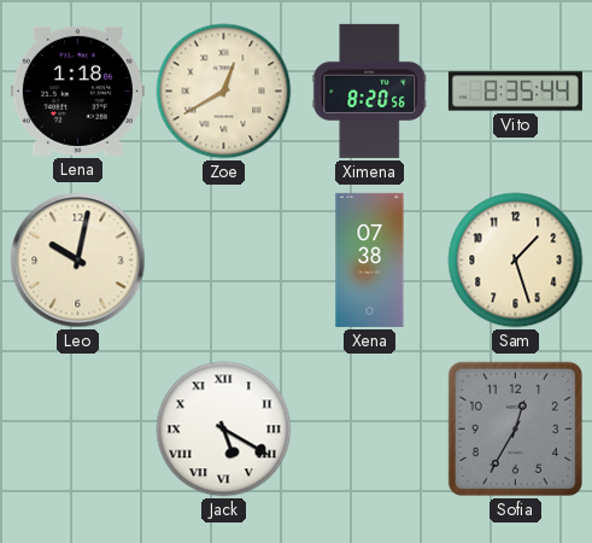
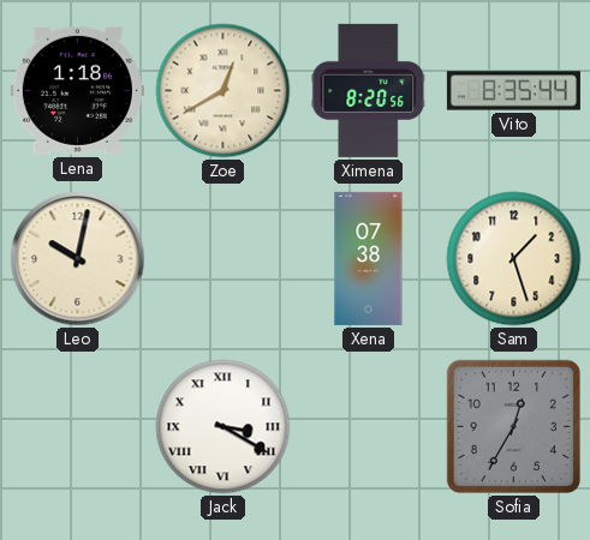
Jack: 5:20 -> 3:20 (224, 427)
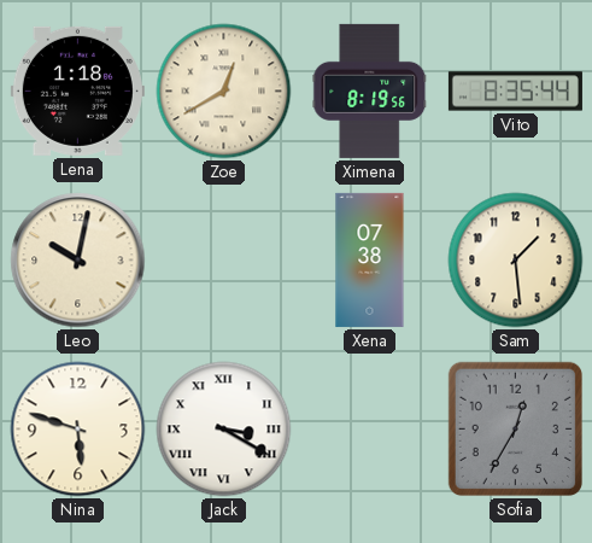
Ximena: 8:20 -> 8:19 (370, 91)
Sam: 1:27 -> 1:29 (516, 261)
Nina: none -> 5:48 (78, 430)
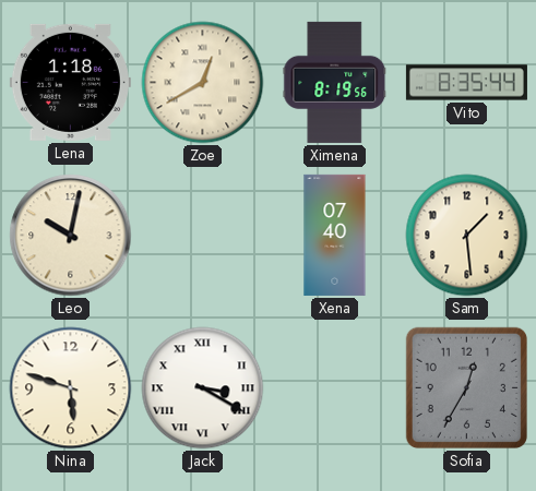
Xena: 07:38 -> 07:40 (335, 235)
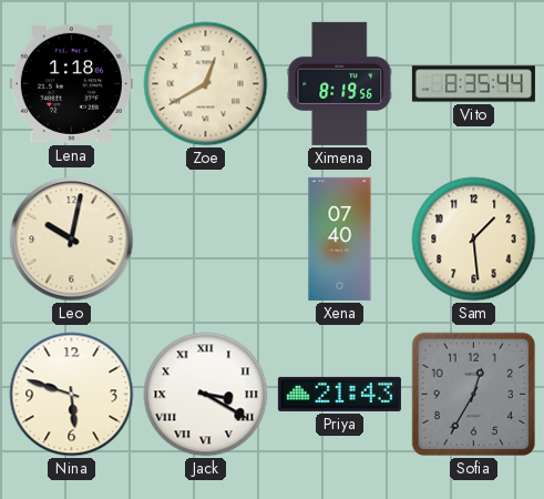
Priya: none -> 21:43 (339, 394)
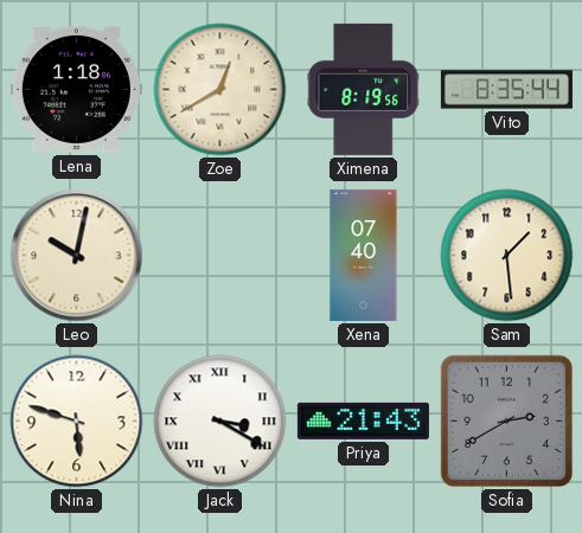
Sofia: 12:35 -> 2:40 (506, 420)
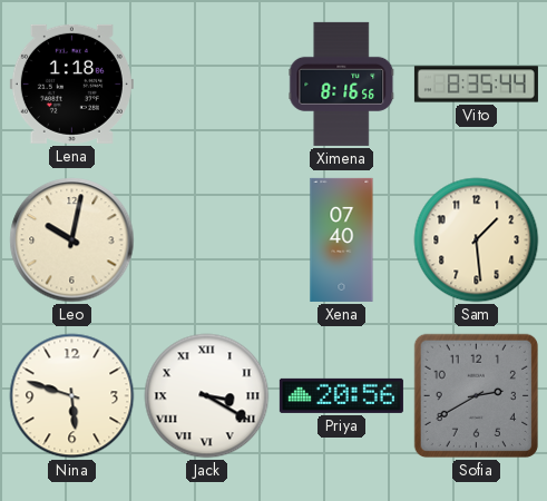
Zoe: 12:40 -> none (220, 90)
Ximena: 8:19 -> 8:16 (342, 83)
Priya: 21:43 -> 20:56 (341, 395)
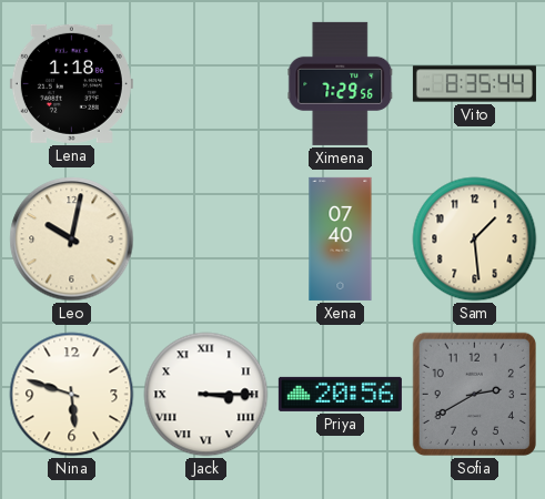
Ximena: 8:16 -> 7:29 (341, 83)
Jack: 3:20 -> 3:15 (206, 395)
